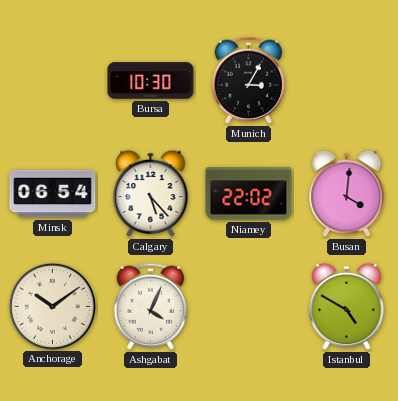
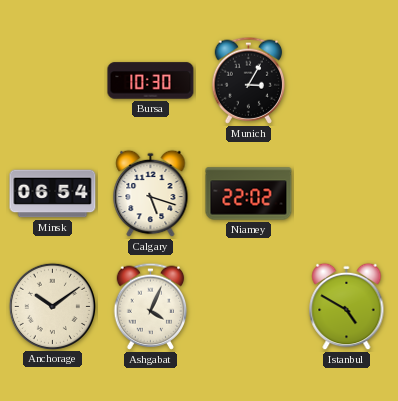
Calgary: 5:23 -> 5:18 (151, 194)
Busan: 4:01 -> none (347, 194)
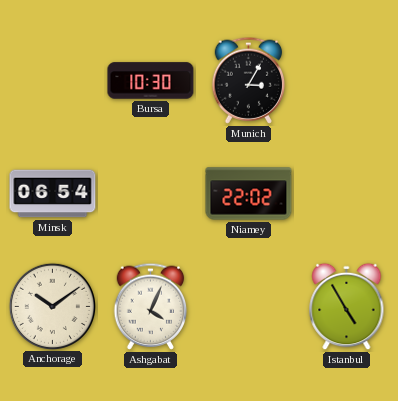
Calgary: 5:18 -> none (151, 194)
Istanbul: 4:50 -> 4:55 (347, 307)
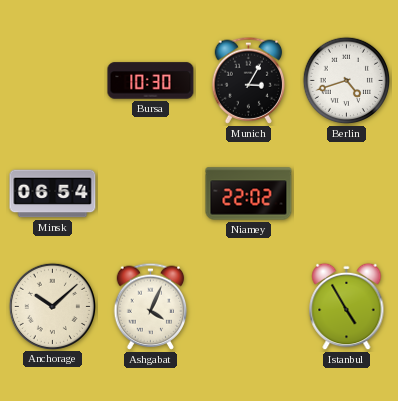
Berlin: none -> 4:42 (347, 81)
Anchorage: 10:09 -> 10:08 (52, 306)
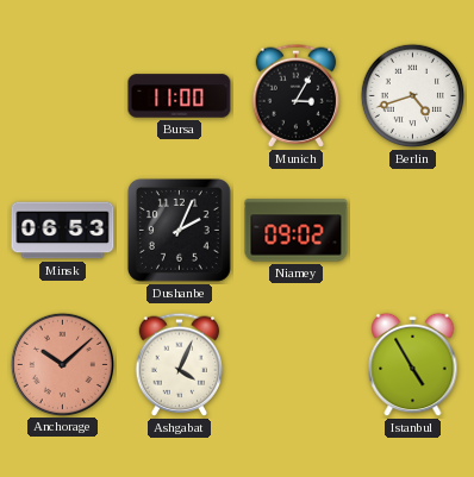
Bursa: 10:30 -> 11:00 (180, 96)
Minsk: 06:54 -> 06:53 (63, 231)
Dushanbe: none -> 2:04 (180, 231)
Niamey: 22:02 -> 09:02 (297, 231)
Anchorage dial: cream -> salmon (62, 364)
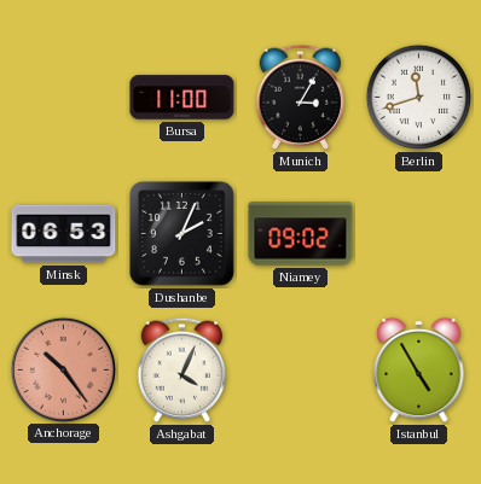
Berlin: 4:42 -> 11:42 (419, 98)
Anchorage: 10:08 -> 10:24 (63, 369)
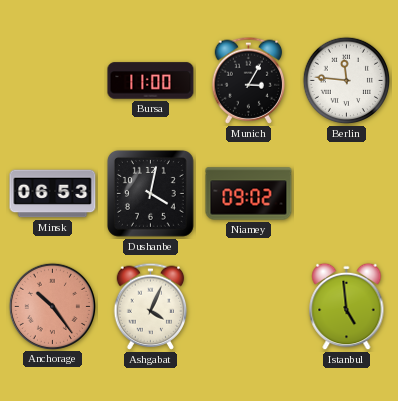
Berlin: 11:42 -> 11:46 (347, 81)
Dushanbe: 2:04 -> 4:02 (151, 194)
Istanbul: 4:55 -> 4:59 (347, 307)
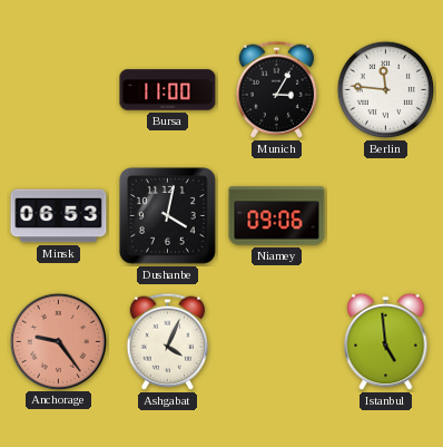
Niamey: 09:02 -> 09:06 (277, 216)
Anchorage: 10:24 -> 9:24 (58, 341)
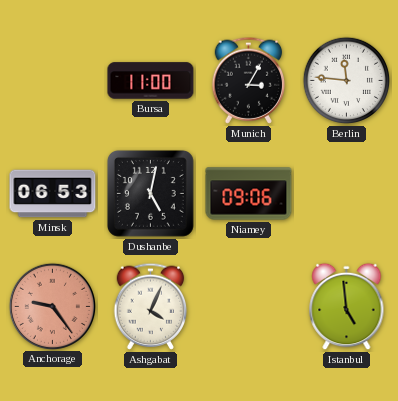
Dushanbe: 4:02 -> 5:02 (151, 194)
